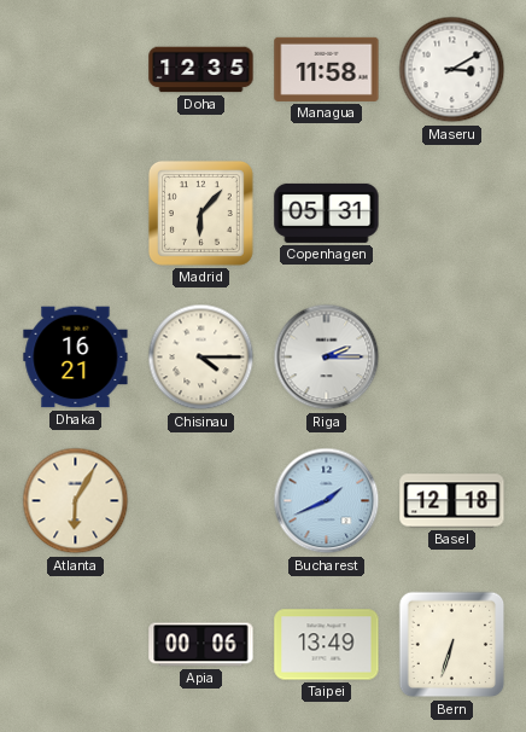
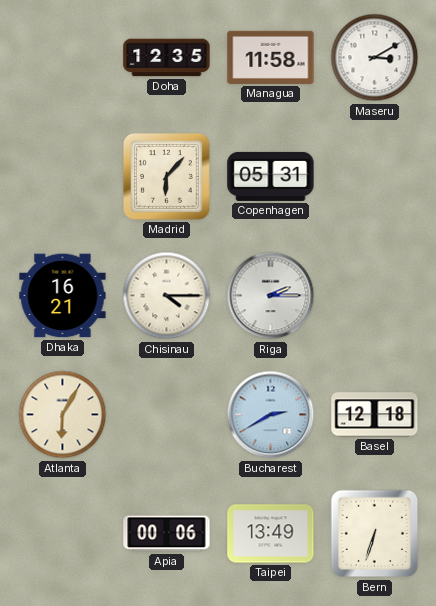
Bucharest: 1:41 -> 2:40 (271, 415)
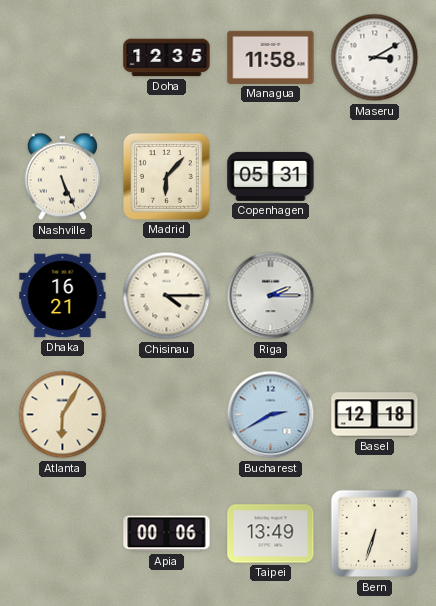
Nashville: none -> 5:26 (62, 177)
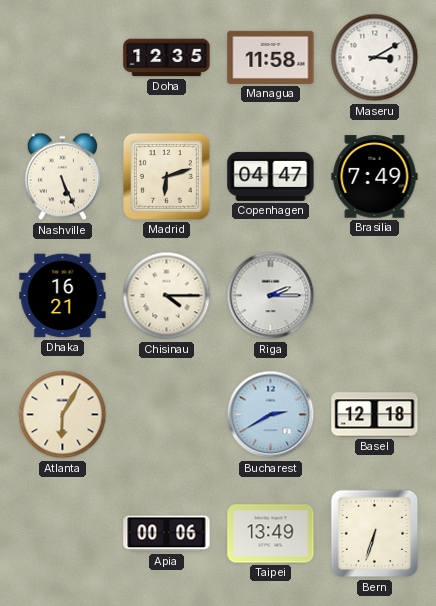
Madrid: 6:07 -> 6:12 (166, 176)
Copenhagen: 05:31 -> 04:47 (271, 176)
Brasilia: none -> 7:49 (375, 177)
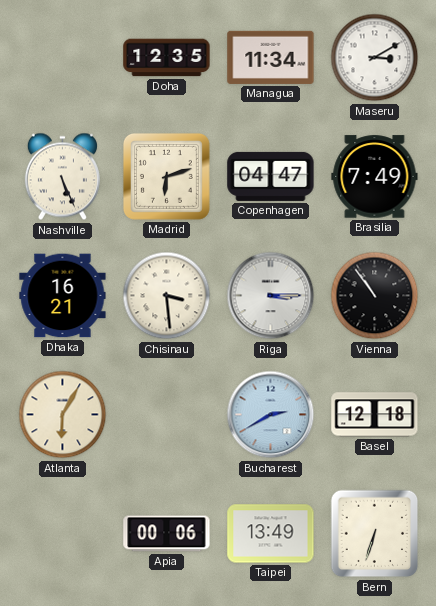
Managua: 11:58 -> 11:34 (271, 57)
Chisinau: 4:15 -> 3:29 (167, 296)
Riga: 2:15 -> 3:15 (271, 296)
Vienna: none -> 10:54 (375, 296)
